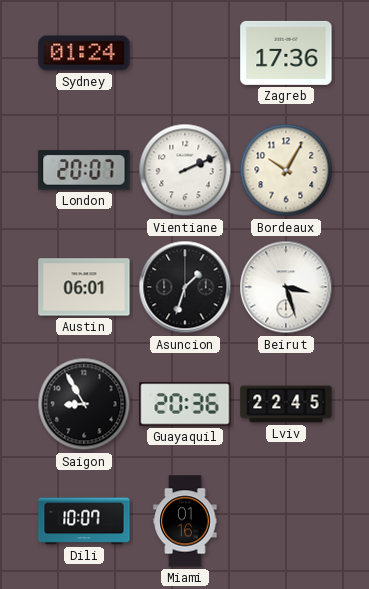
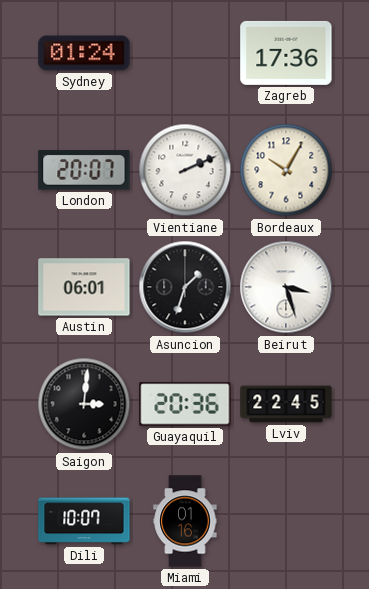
Saigon: 8:55 -> 3:01 (84, 404)
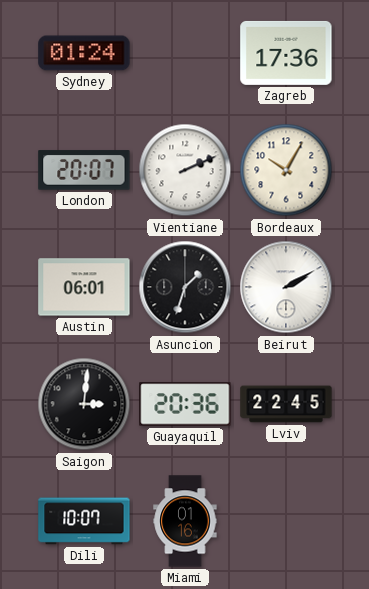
Beirut: 3:27 -> 2:10 (286, 287)
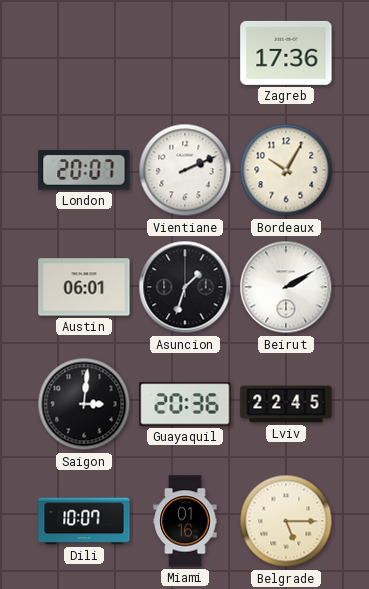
Sydney: 01:24 -> none (84, 53)
Belgrade: none -> 5:15 (286, 521)
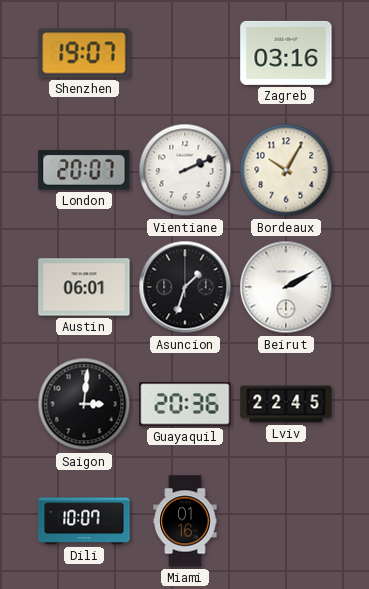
Shenzhen: none -> 19:07 (84, 53)
Zagreb: 17:36 -> 03:16 (286, 53)
Belgrade: 5:15 -> none (286, 521)
